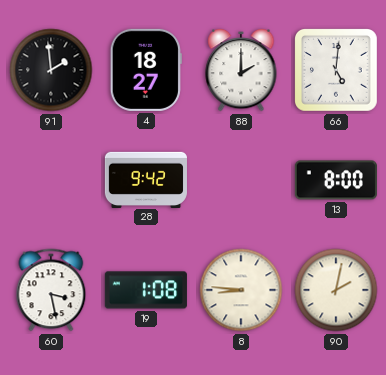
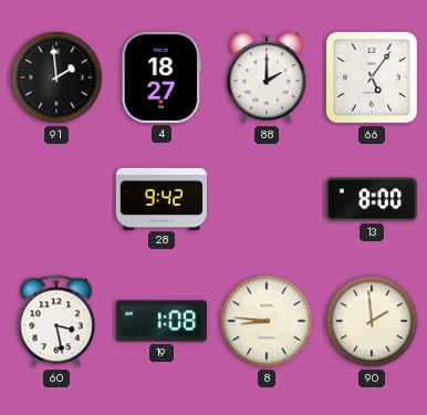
66: 5:01 -> 5:06 (373, 79)
90: 2:02 -> 1:59 (372, 321)
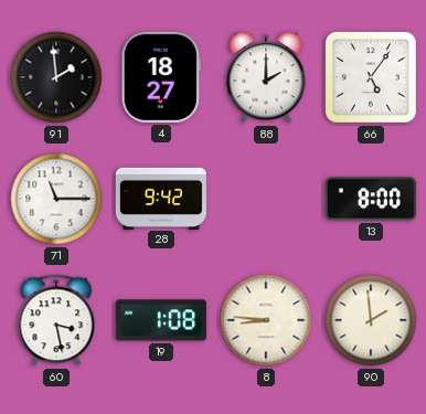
71: none -> 11:15 (56, 199)
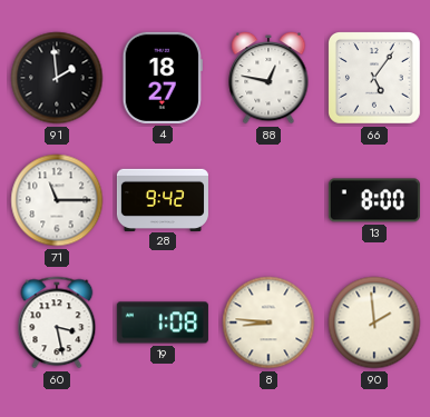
88: 2:00 -> 12:47 (268, 78)
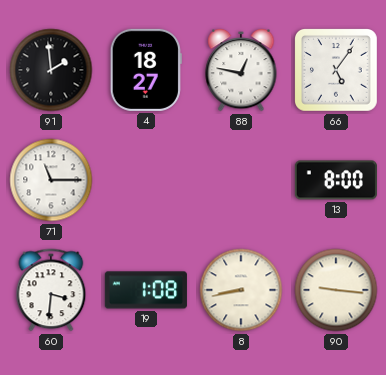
28: 9:42 -> none (163, 199)
60: 3:28 -> 3:31 (51, 290)
8: 8:46 -> 8:43 (241, 290)
90: 1:59 -> 9:16 (336, 290)
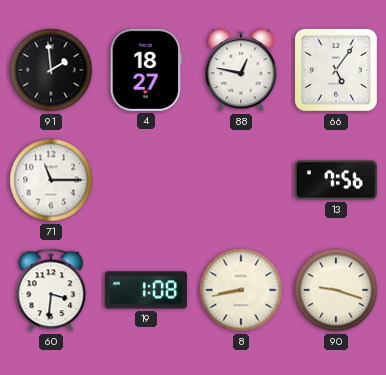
13: 8:00 -> 7:56 (336, 180)
90: 9:16 -> 9:18 (336, 290)
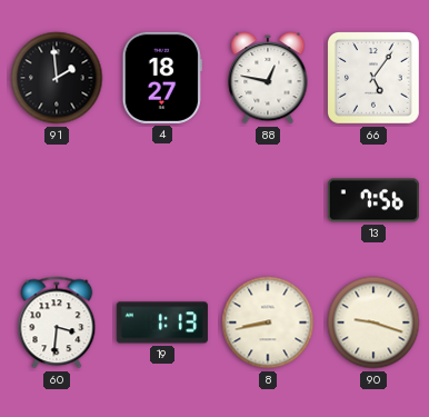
71: 11:15 -> none (51, 180)
19: 1:08 -> 1:13 (162, 322)
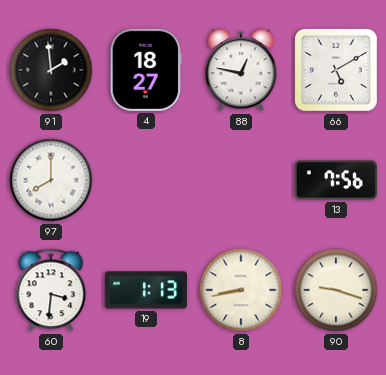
66: 5:06 -> 5:10 (337, 71)
97: none -> 8:00 (51, 180)
